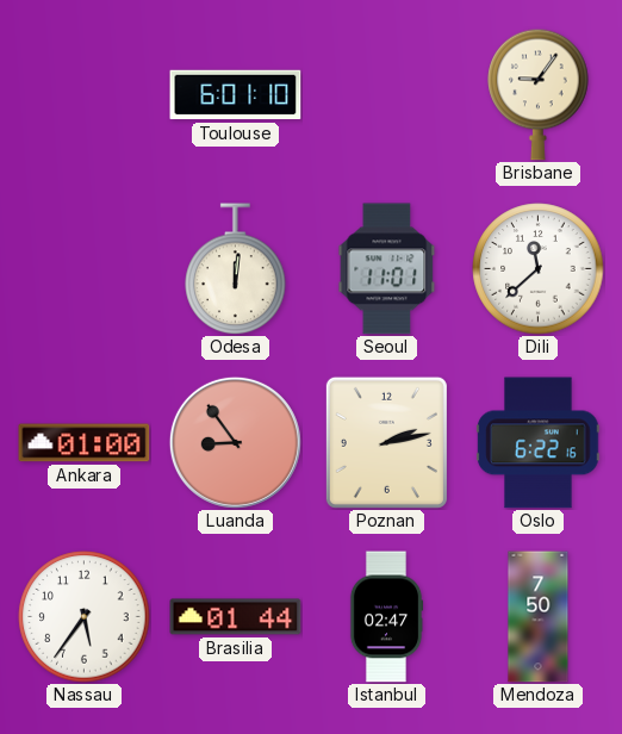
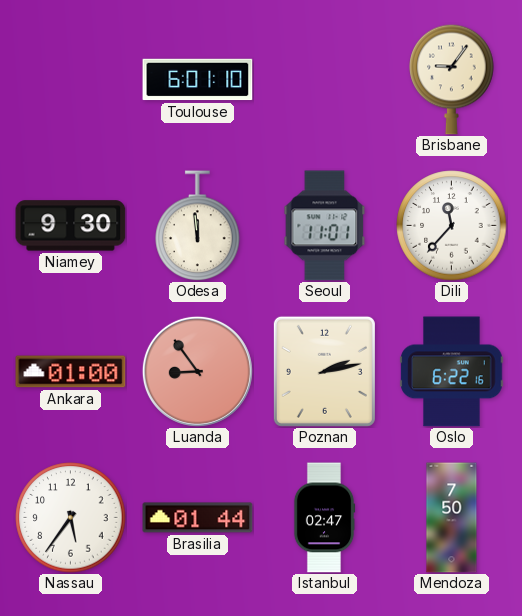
Niamey: none -> 9:30 (71, 226)
Odesa: 12:01 -> 11:59 (198, 226)
Dili: 11:38 -> 11:37 (452, 226)
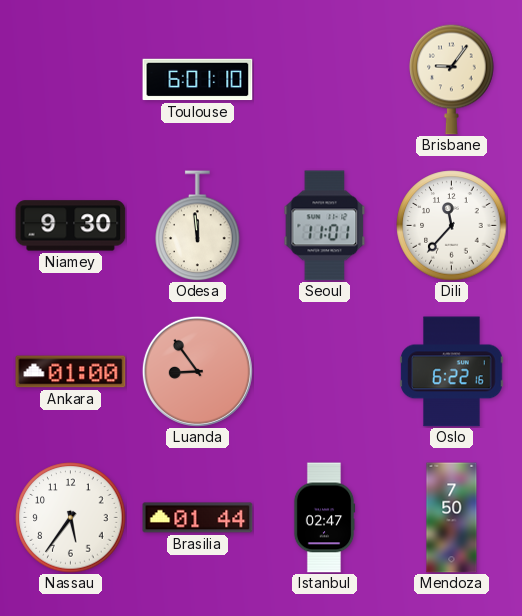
Poznan: 2:13 -> none (324, 371)
